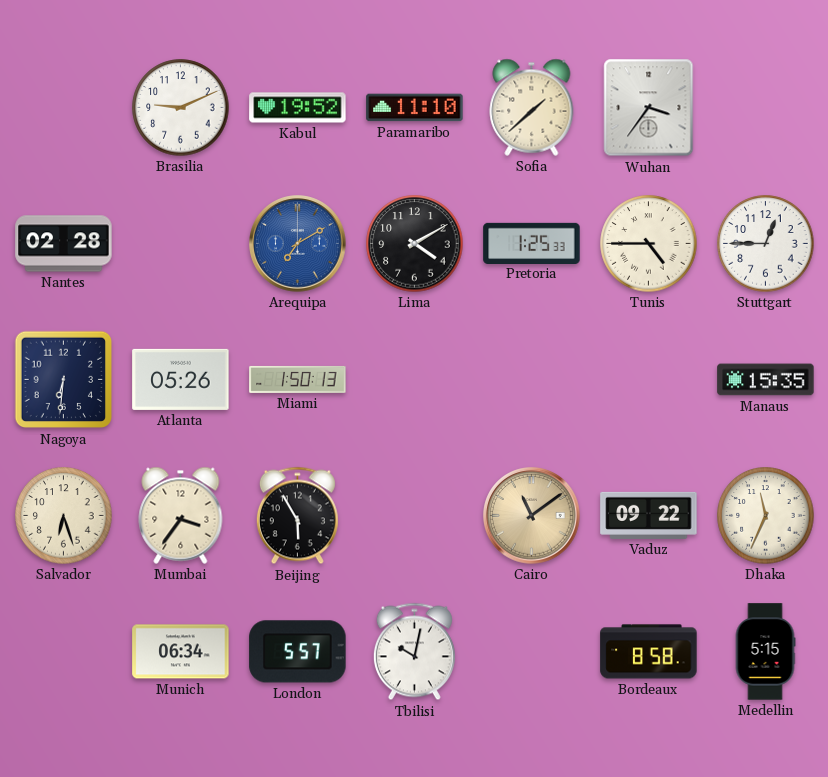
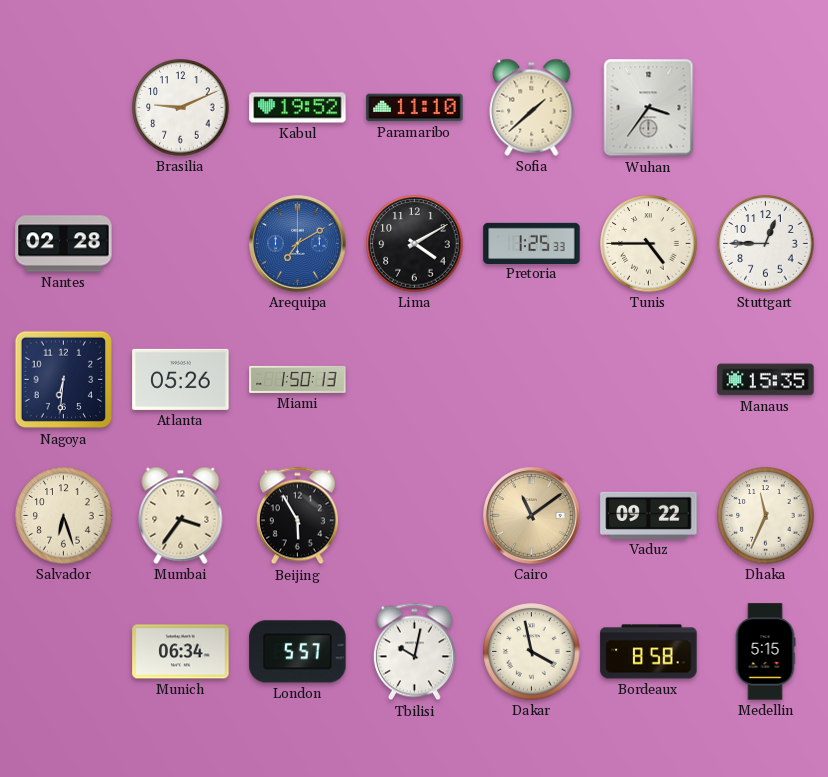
Dakar: none -> 3:58 (532, 652)
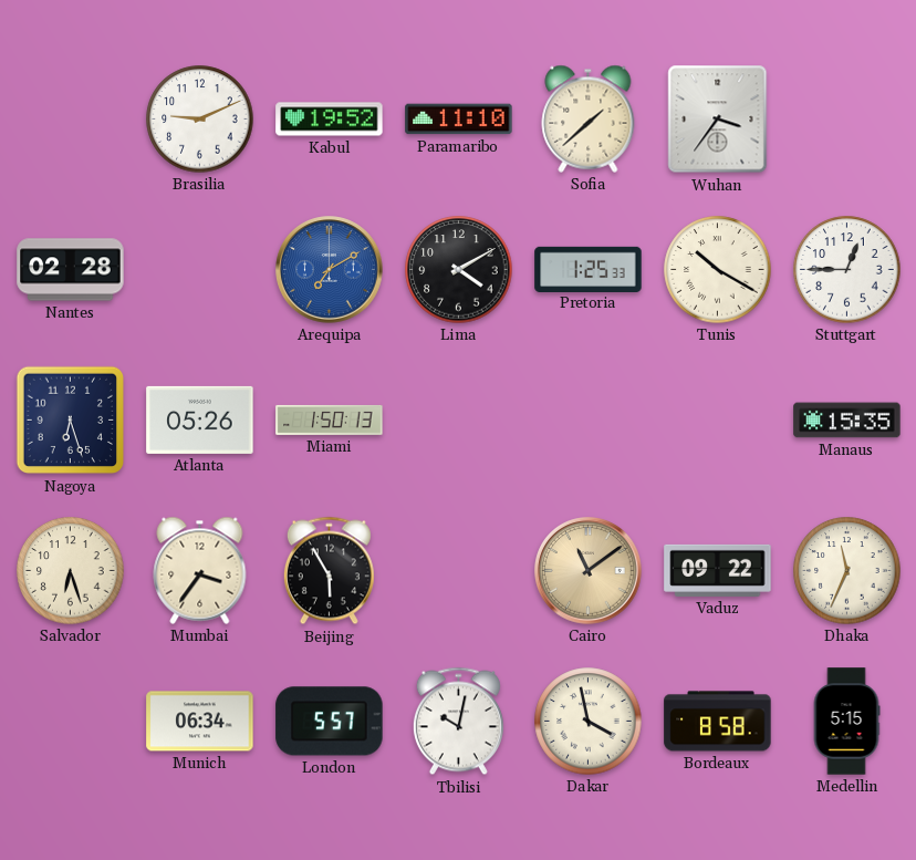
Tunis: 4:45 -> 10:20 (718, 270)
Nagoya: 6:31 -> 6:27 (71, 421)
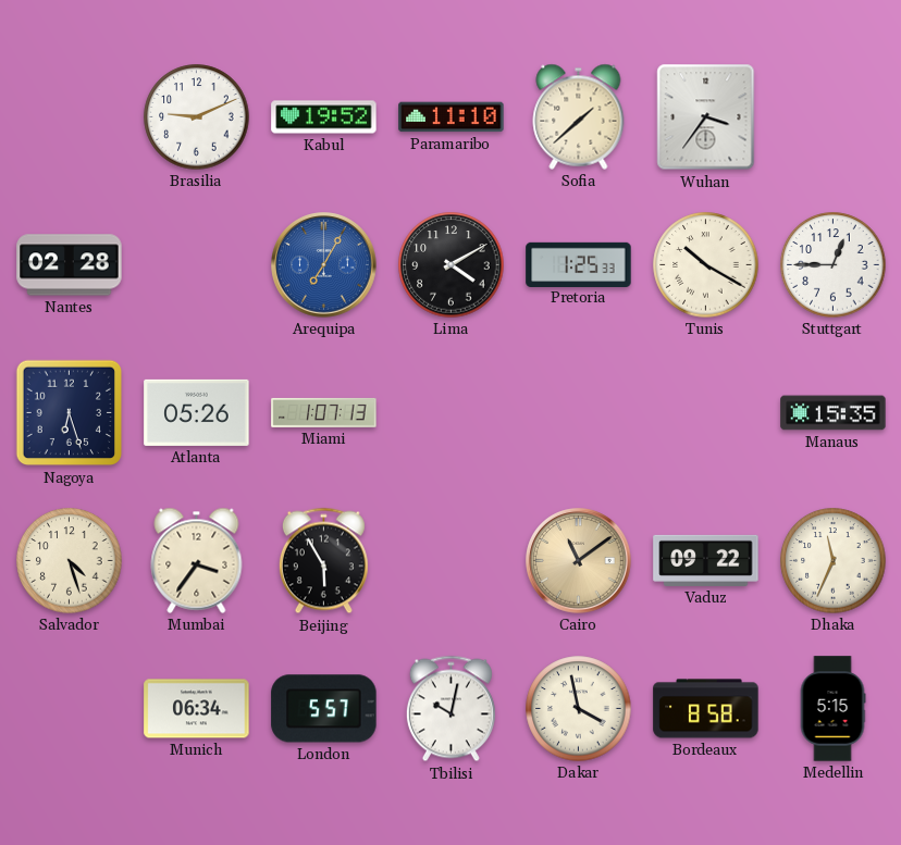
Arequipa: 7:10 -> 7:05 (324, 265)
Miami: 1:50 -> 1:07 (324, 412)
Salvador: 6:27 -> 4:27 (70, 561)
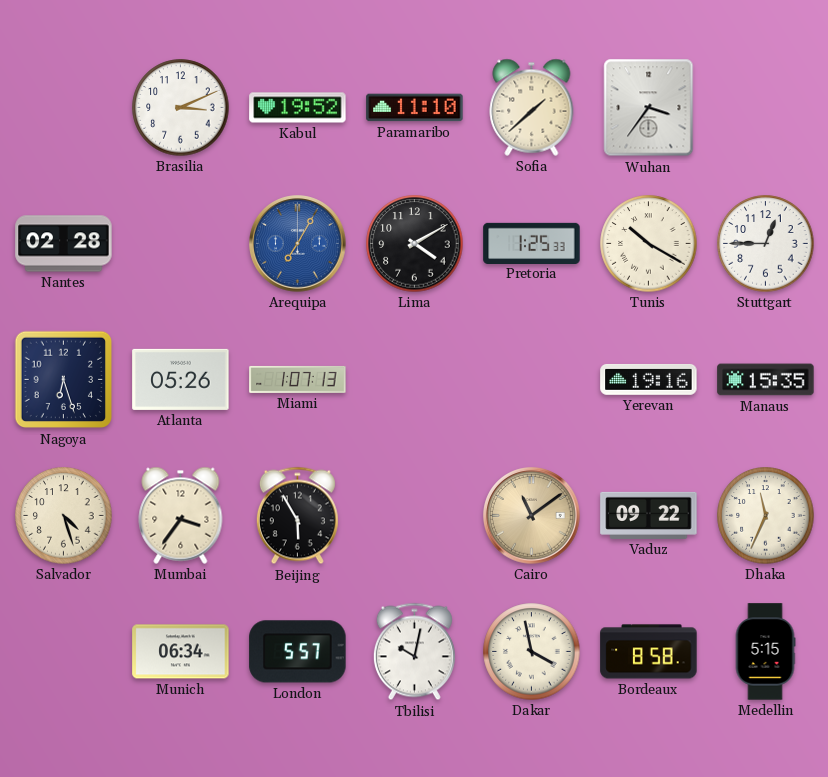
Brasilia: 9:11 -> 3:11 (181, 108)
Yerevan: none -> 19:16 (649, 379)
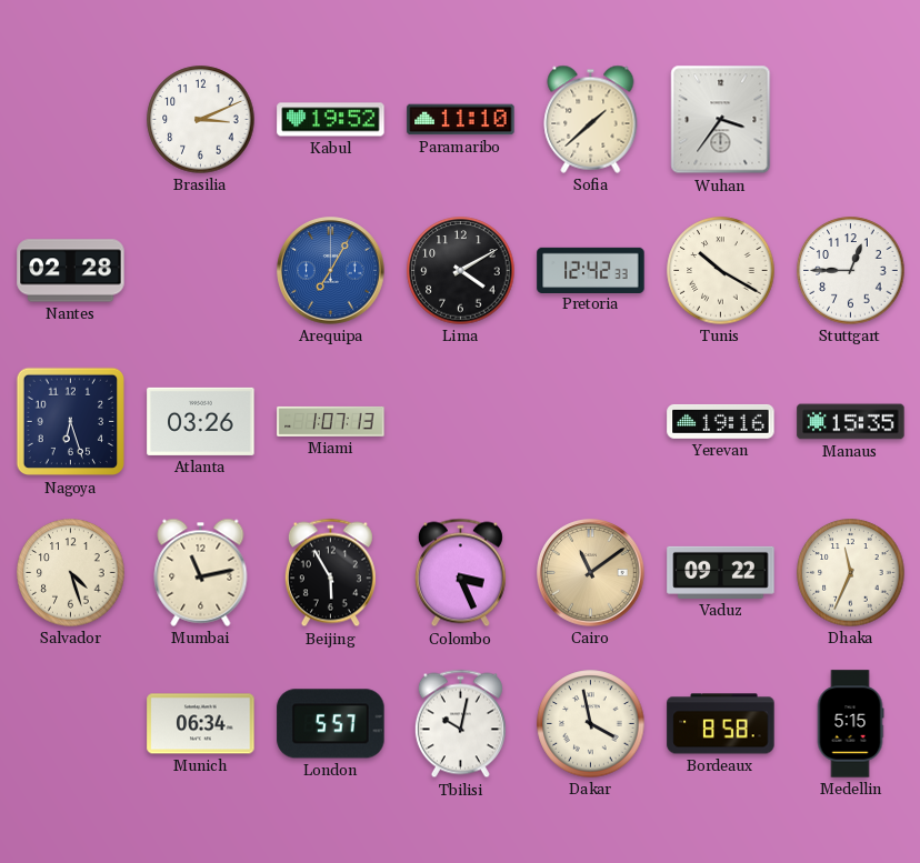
Pretoria: 1:25 -> 12:42 (591, 270)
Atlanta: 05:26 -> 03:26 (201, 421)
Mumbai: 3:36 -> 11:13 (201, 572)
Colombo: none -> 3:26 (460, 573)
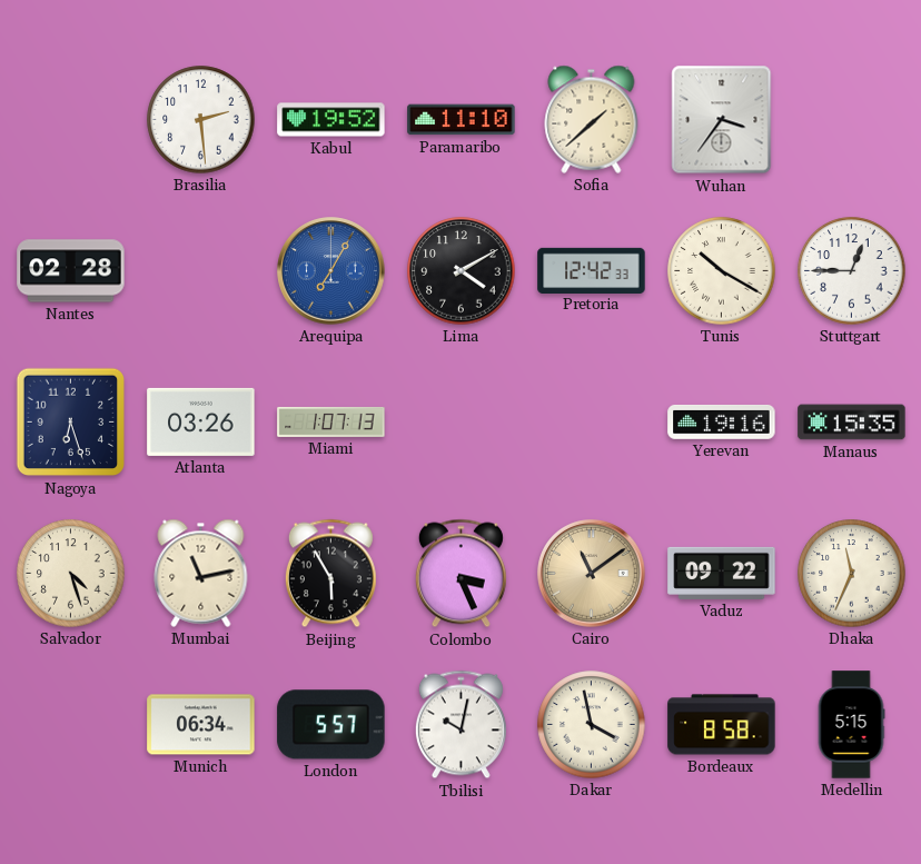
Brasilia: 3:11 -> 2:29 (201, 120)
